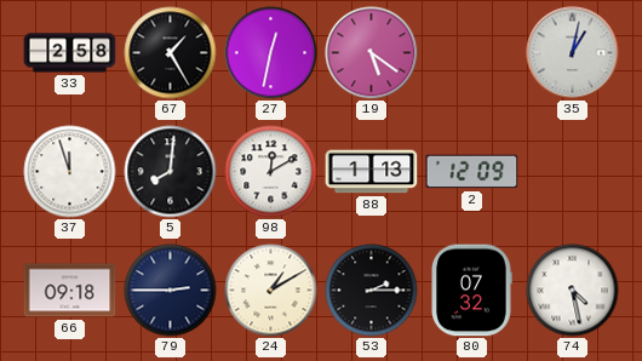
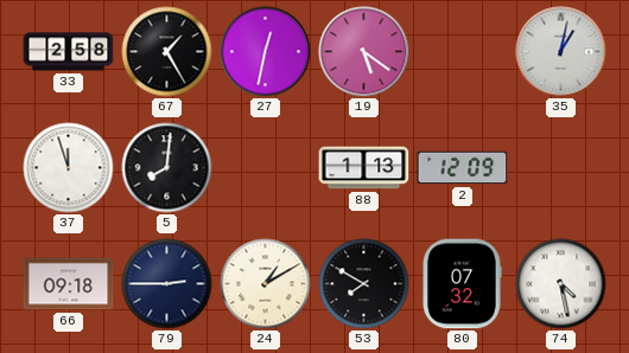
98: 12:10 -> none (271, 172)
53: 2:15 -> 7:50 (364, 284)
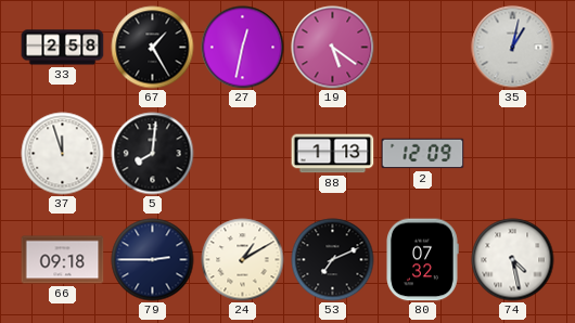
53: 7:50 -> 7:11 (333, 260)
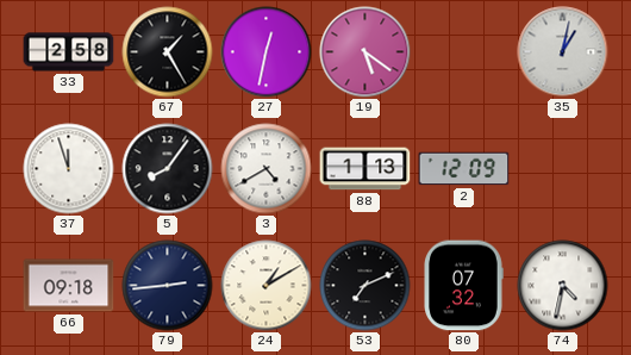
5: 8:01 -> 8:06 (168, 169)
3: none -> 4:40 (267, 169)
79: 2:45 -> 2:44 (168, 286)
74: 4:28 -> 4:32 (563, 286)
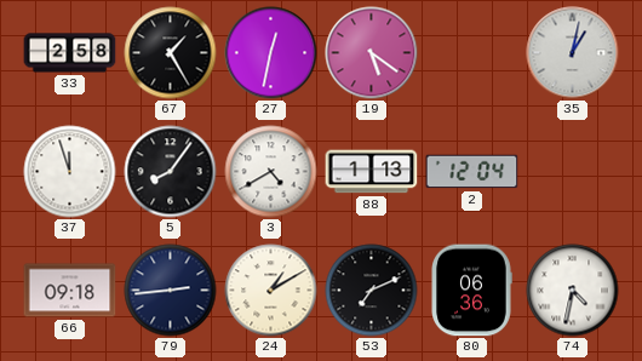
2: 12:09 -> 12:04 (472, 172)
80: 07:32 -> 06:36 (471, 291)
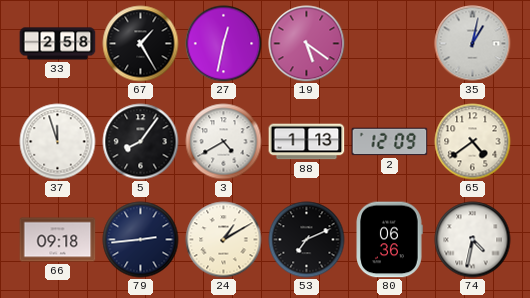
2: 12:04 -> 12:09 (390, 142)
65: none -> 4:39 (473, 142)
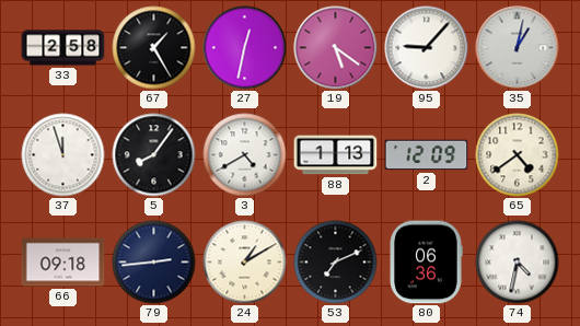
95: none -> 9:07 (427, 48)
